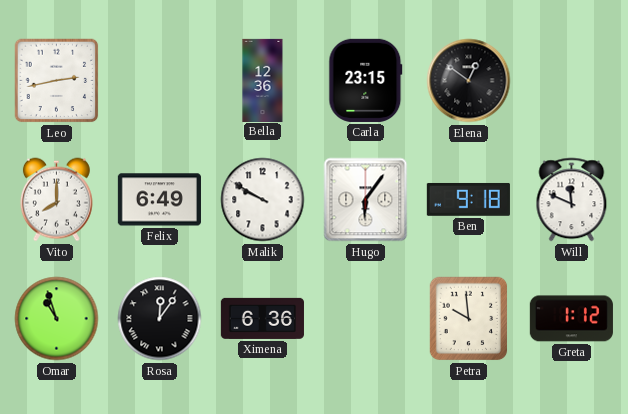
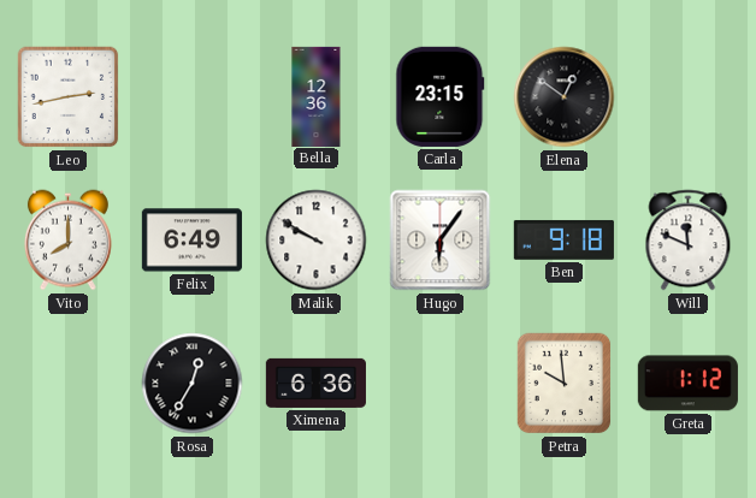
Omar: 10:57 -> none (57, 319)
Rosa: 12:06 -> 12:35 (193, 384)
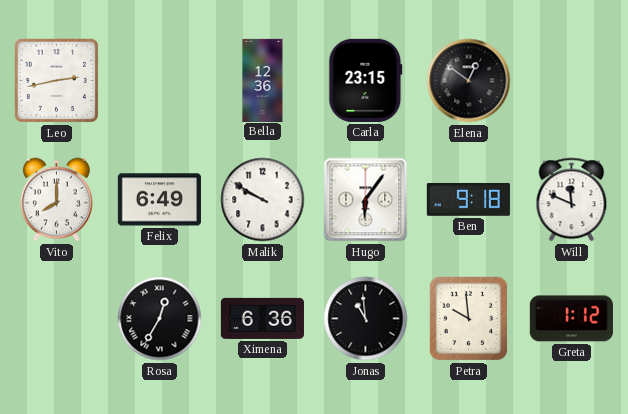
Jonas: none -> 10:59 (366, 319)
